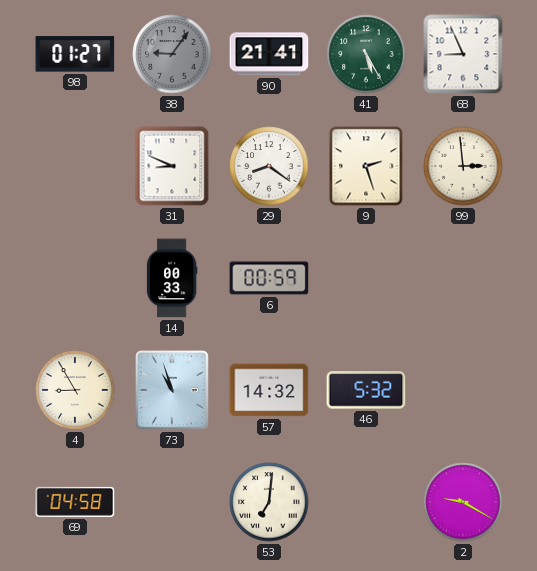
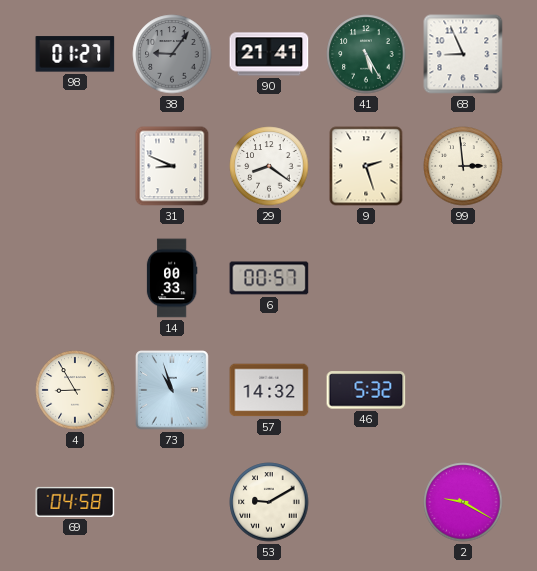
6: 00:59 -> 00:57 (269, 278)
53: 7:01 -> 9:10 (269, 502)
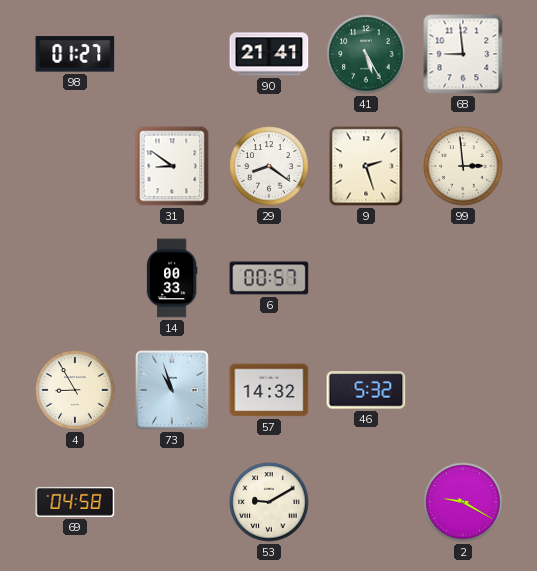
38: 9:06 -> none (172, 54)
68: 8:56 -> 8:59 (463, 54)
31: 8:49 -> 8:51 (172, 166)
